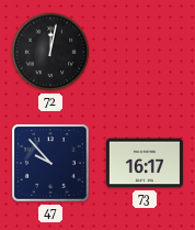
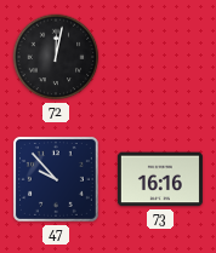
73: 16:17 -> 16:16 (160, 179)
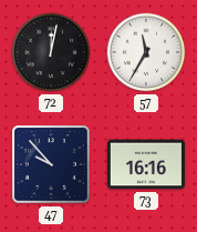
57: none -> 11:35 (146, 52)
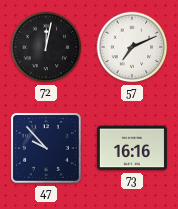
57: 11:35 -> 7:11 (132, 47)
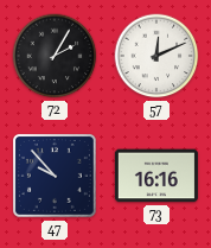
72: 12:02 -> 2:05 (55, 56)
57: 7:11 -> 12:11 (156, 56)
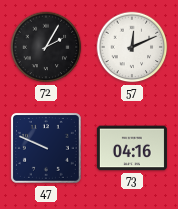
47: 9:53 -> 9:49 (46, 148)
73: 16:16 -> 04:16 (132, 148)
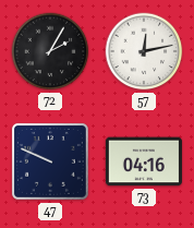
57: 12:11 -> 12:13 (144, 51)
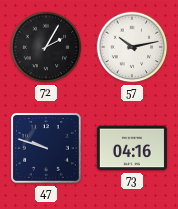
57: 12:13 -> 10:13 (132, 47)
47: 9:49 -> 9:48 (46, 148)
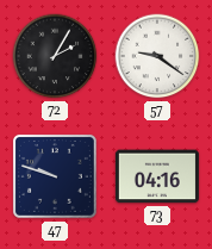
57: 10:13 -> 9:21 (157, 56)
